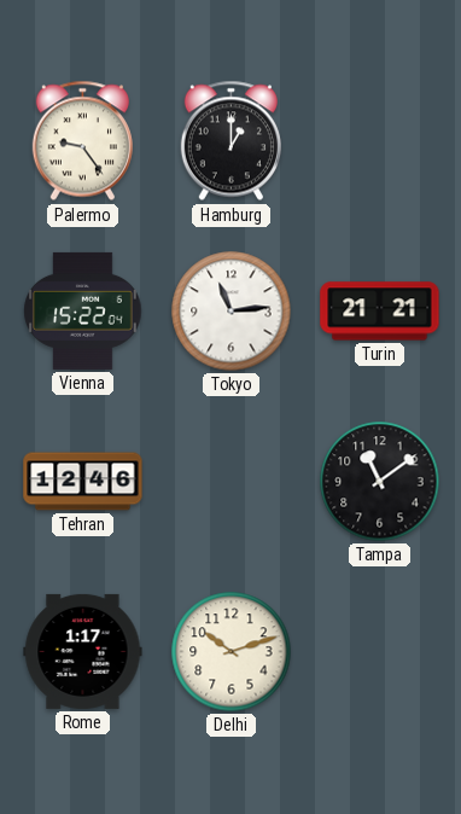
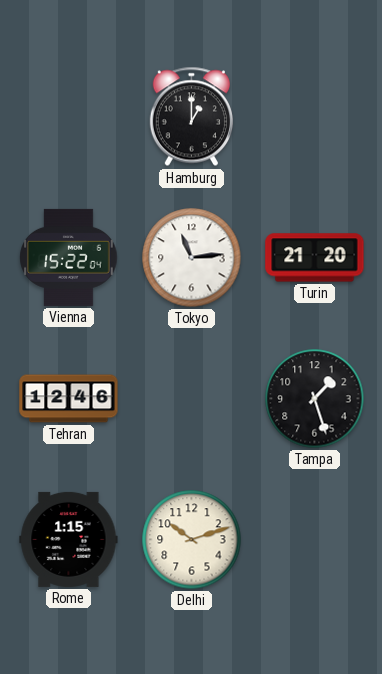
Palermo: 9:24 -> none (82, 141)
Turin: 21:21 -> 21:20 (315, 258)
Tampa: 11:09 -> 1:27 (315, 399)
Rome: 1:17 -> 1:15 (69, 539)
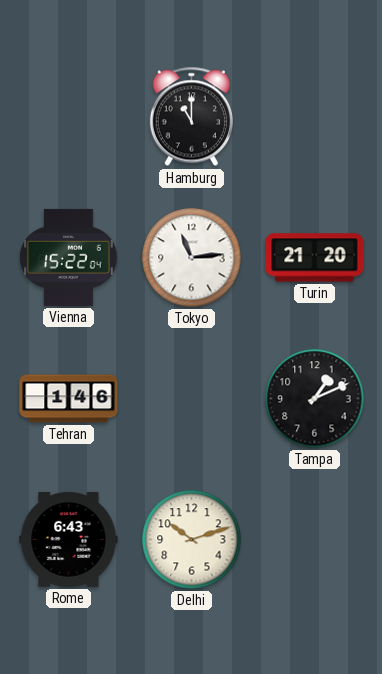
Hamburg: 1:00 -> 11:00 (191, 117)
Tehran: 12:46 -> 1:46 (69, 399)
Tampa: 1:27 -> 1:11 (315, 399)
Rome: 1:15 -> 6:43 (69, 539)
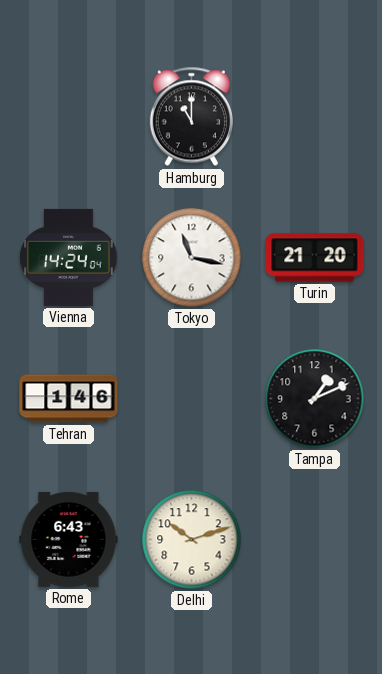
Vienna: 15:22 -> 14:24 (69, 257)
Tokyo: 11:14 -> 11:17 (192, 258)
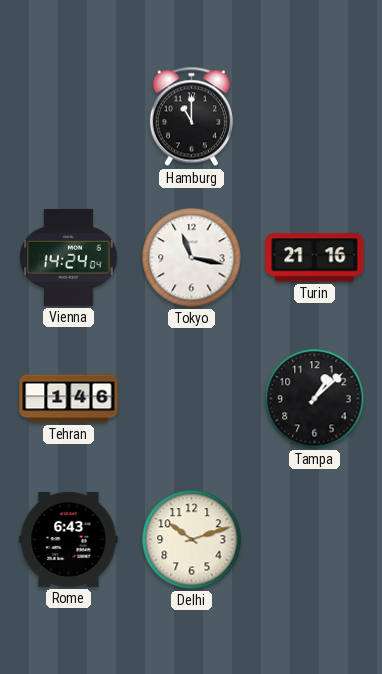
Turin: 21:20 -> 21:16 (315, 258)
Tampa: 1:11 -> 1:08 (315, 399)
